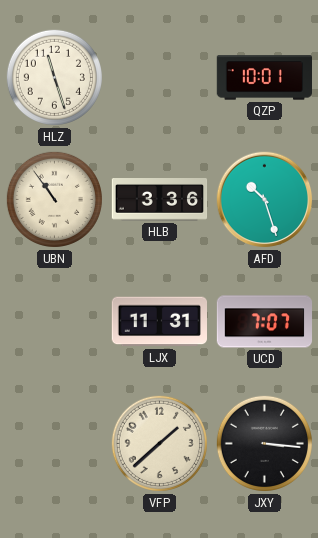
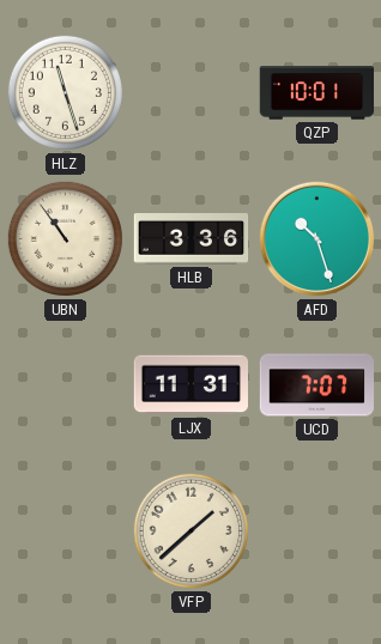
JXY: 3:16 -> none (264, 443)
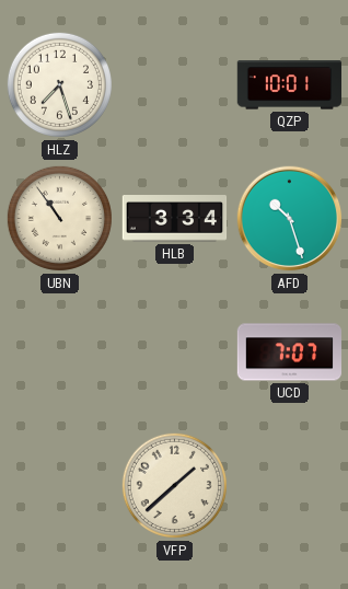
HLZ: 11:27 -> 7:27 (59, 84)
HLB: 3:36 -> 3:34 (175, 219)
LJX: 11:31 -> none (190, 385)
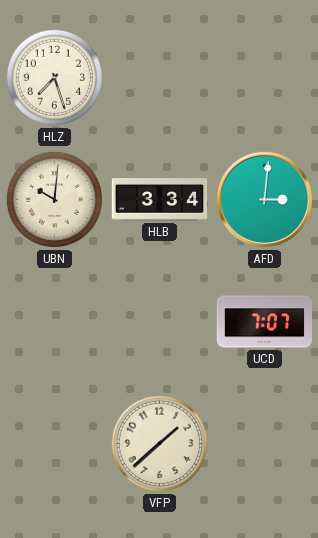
QZP: 10:01 -> none (289, 85)
UBN: 10:54 -> 10:01 (54, 199)
AFD: 10:27 -> 3:01 (265, 200)
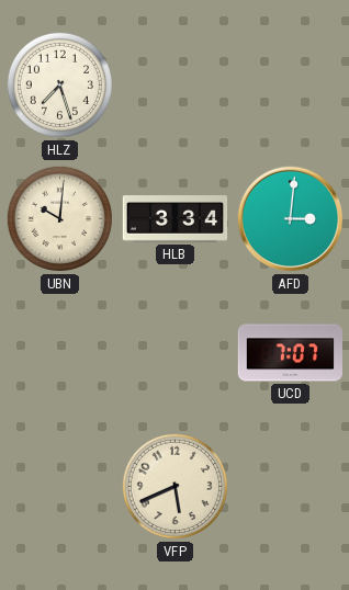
VFP: 1:38 -> 5:41 (174, 486)
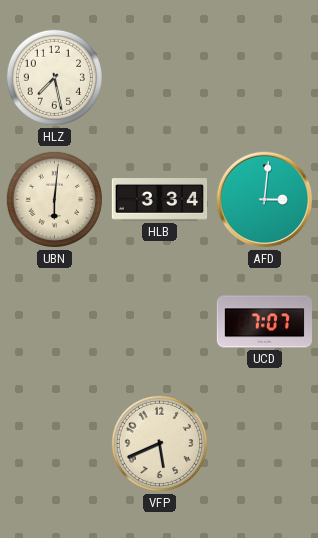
HLZ: 7:27 -> 7:28 (54, 77)
UBN: 10:01 -> 6:01 (54, 199)
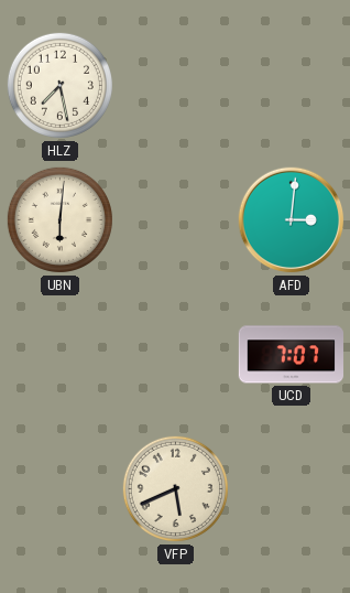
HLB: 3:34 -> none (160, 200)
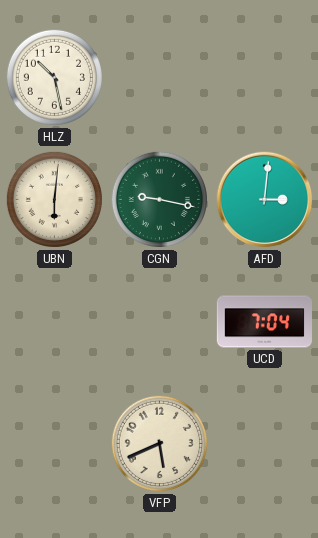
HLZ: 7:28 -> 10:28 (54, 77)
CGN: none -> 9:17 (159, 199)
UCD: 7:07 -> 7:04 (265, 322)
